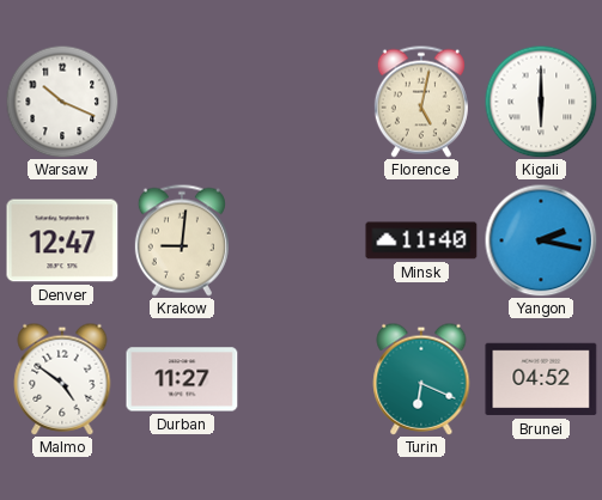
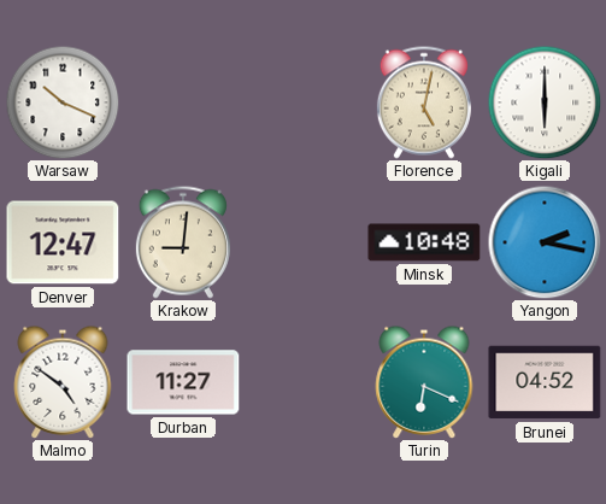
Minsk: 11:40 -> 10:48 (424, 242)
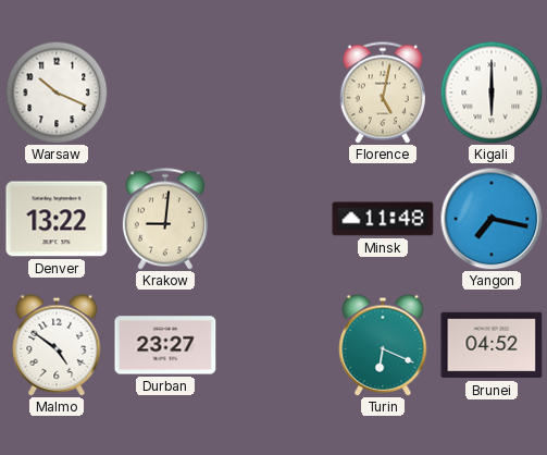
Denver: 12:47 -> 13:22 (57, 219)
Minsk: 10:48 -> 11:48 (383, 219)
Yangon: 2:17 -> 7:17 (492, 219)
Durban: 11:27 -> 23:27 (165, 345)
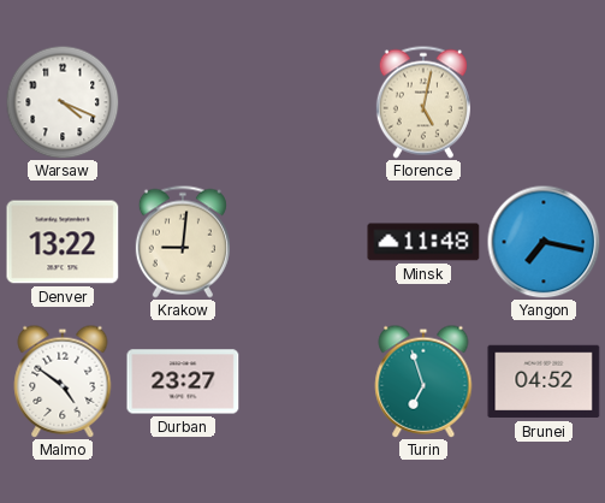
Warsaw: 10:19 -> 4:19 (63, 102)
Kigali: 6:00 -> none (492, 93)
Turin: 6:19 -> 6:57 (423, 381)
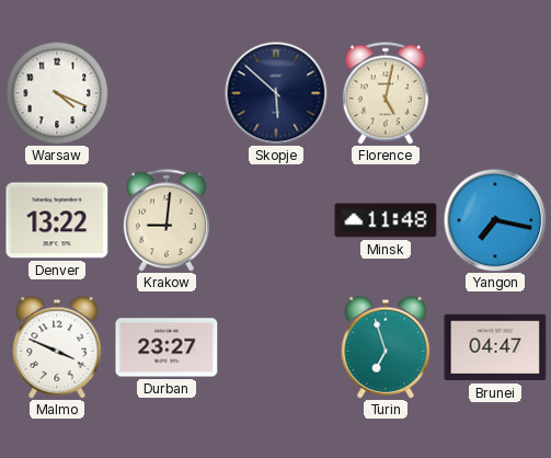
Skopje: none -> 5:52 (276, 93)
Malmo: 4:51 -> 3:49 (57, 347)
Brunei: 04:52 -> 04:47 (495, 347)
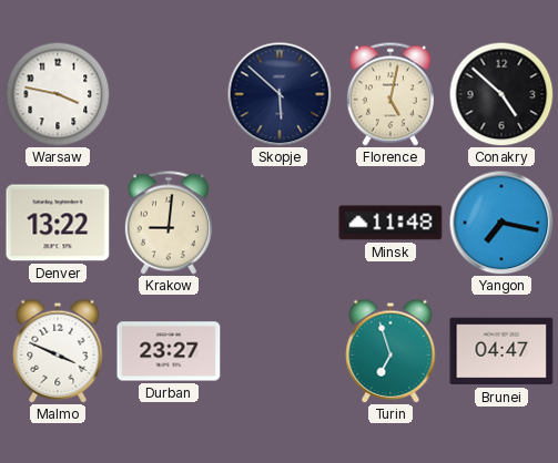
Warsaw: 4:19 -> 3:47 (58, 94)
Conakry: none -> 4:52 (501, 94)
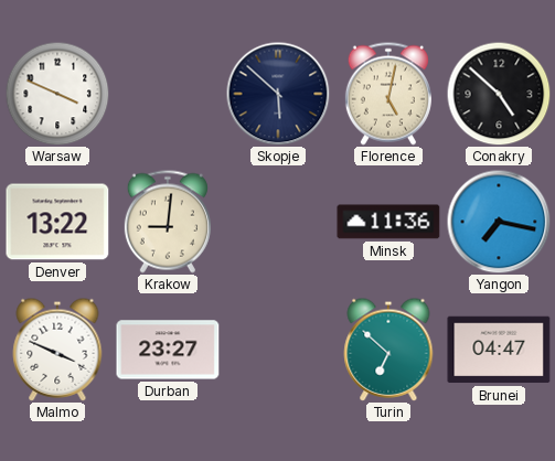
Warsaw: 3:47 -> 3:49 (57, 94)
Minsk: 11:48 -> 11:36 (388, 222)
Turin: 6:57 -> 6:52 (388, 350)
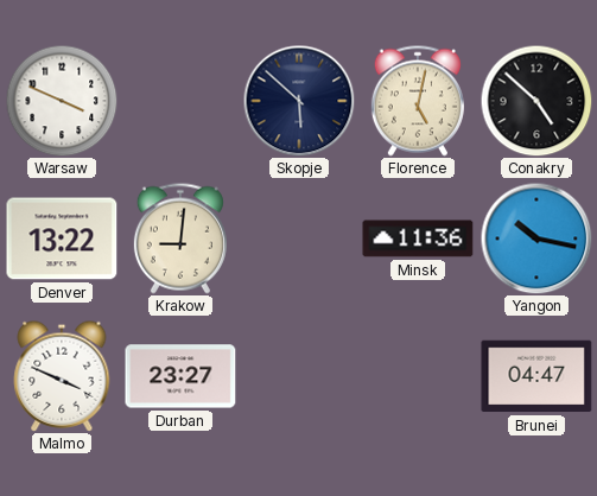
Yangon: 7:17 -> 10:17 (536, 239)
Turin: 6:52 -> none (388, 350)
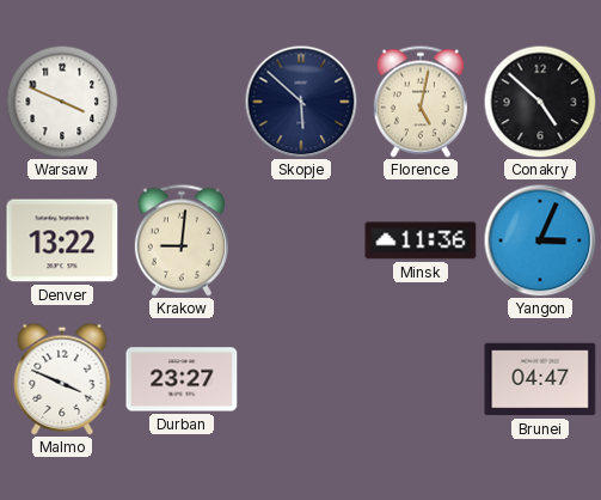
Yangon: 10:17 -> 3:04 (540, 240)
